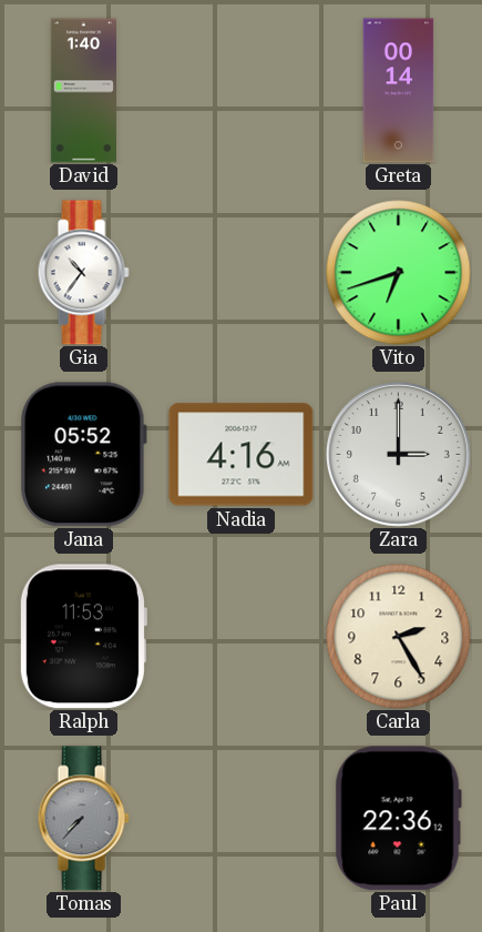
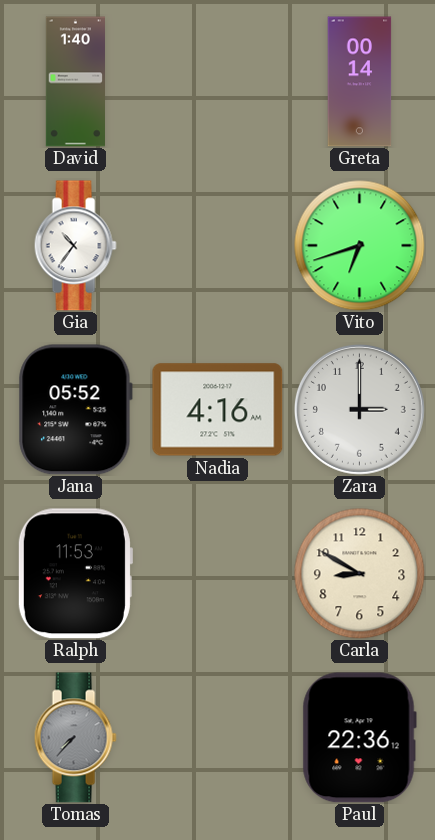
Carla: 2:25 -> 8:50 (360, 574)
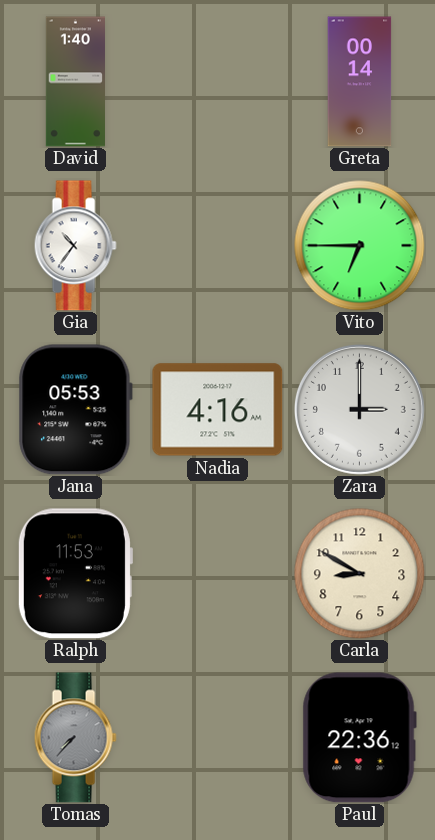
Vito: 6:42 -> 6:45 (360, 246)
Jana: 05:52 -> 05:53 (75, 410)
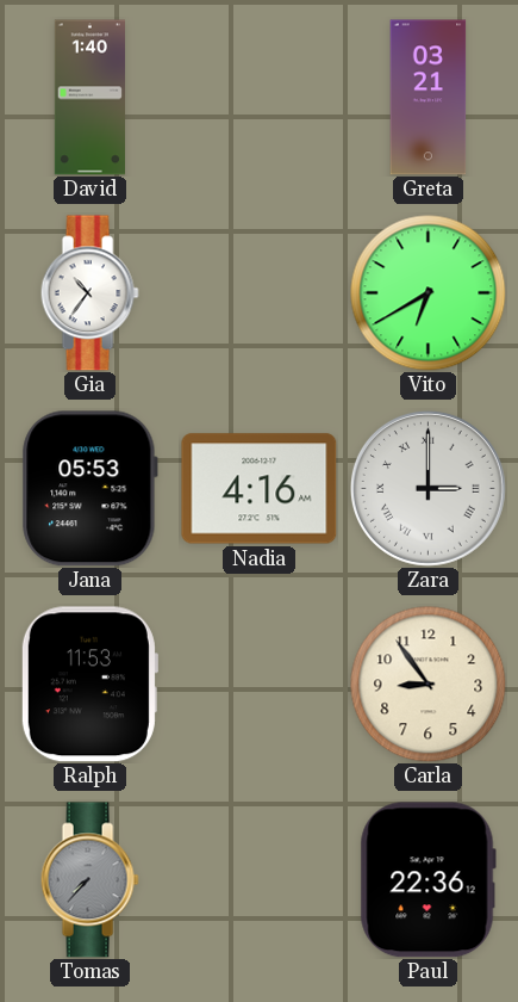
Greta: 00:14 -> 03:21 (429, 98)
Vito: 6:45 -> 6:40 (429, 293)
Zara numerals: Arabic -> Roman (427, 488)
Carla: 8:50 -> 8:54 (429, 685)
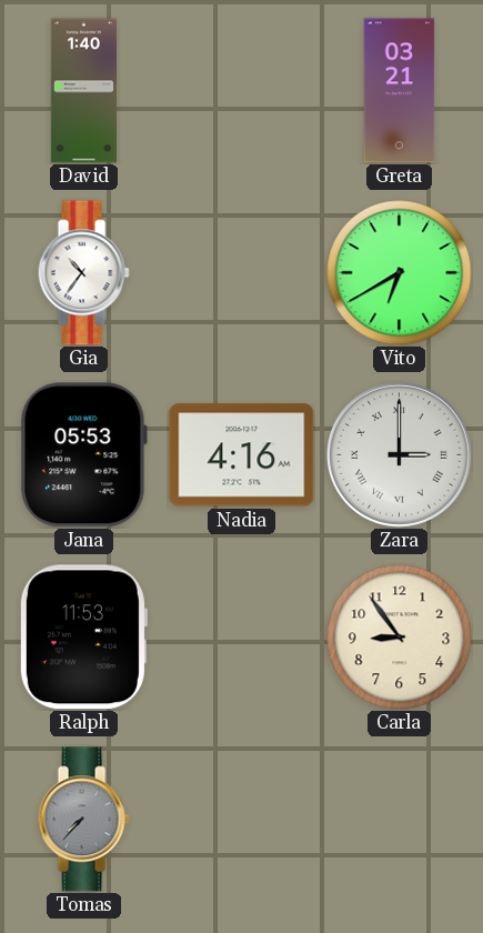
Paul: 22:36 -> none (427, 880)
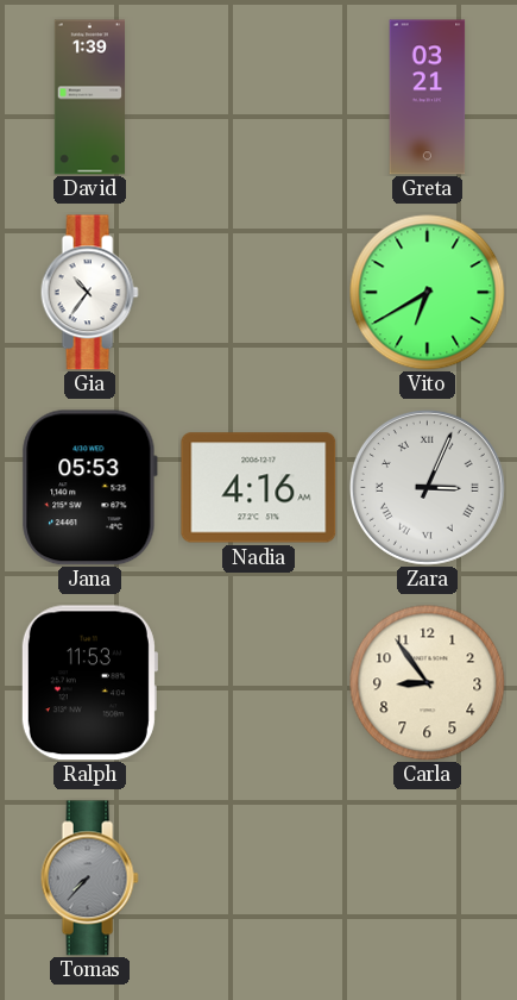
David: 1:40 -> 1:39 (89, 98)
Zara: 3:00 -> 3:04 (427, 487)
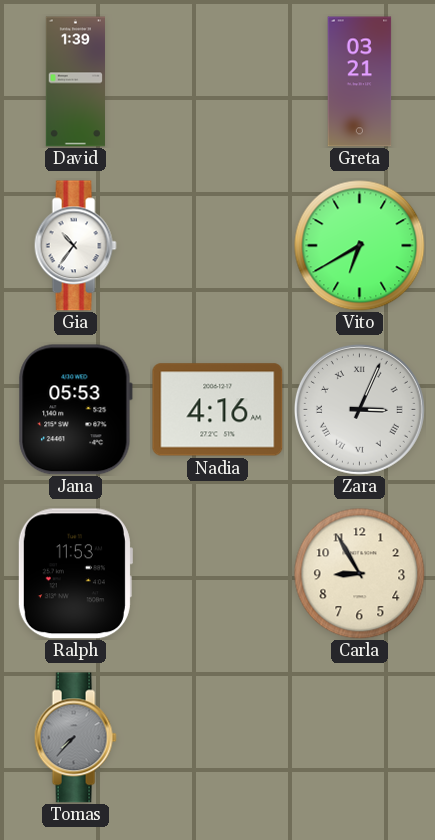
Carla: 8:54 -> 8:55 (360, 574)
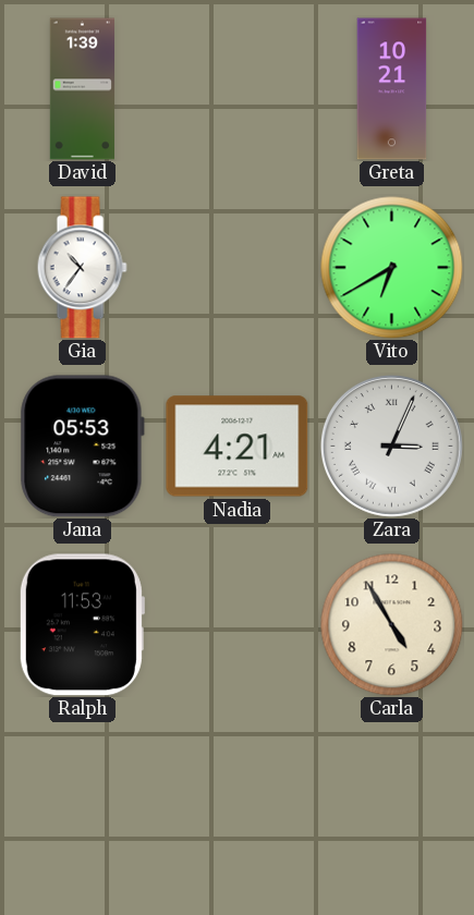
Greta: 03:21 -> 10:21 (392, 89)
Nadia: 4:16 -> 4:21 (238, 447)
Carla: 8:55 -> 4:55 (392, 625)
Tomas: 7:37 -> none (75, 738)
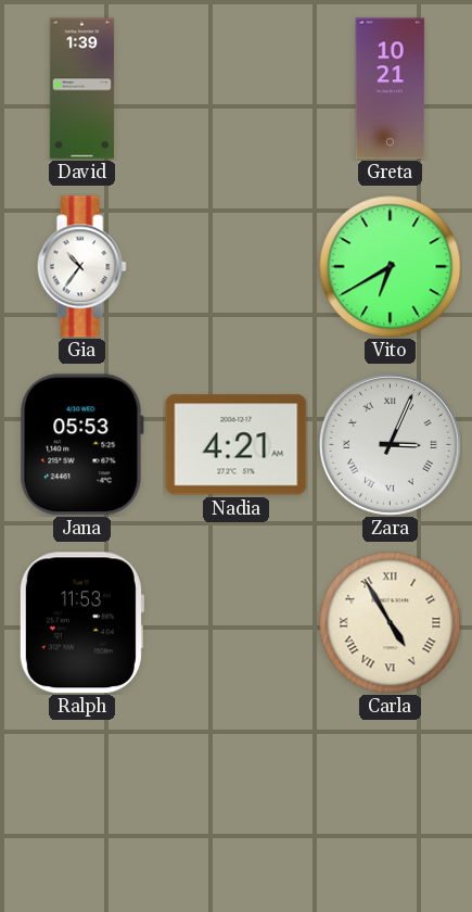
Carla numerals: Arabic -> Roman (391, 623)
